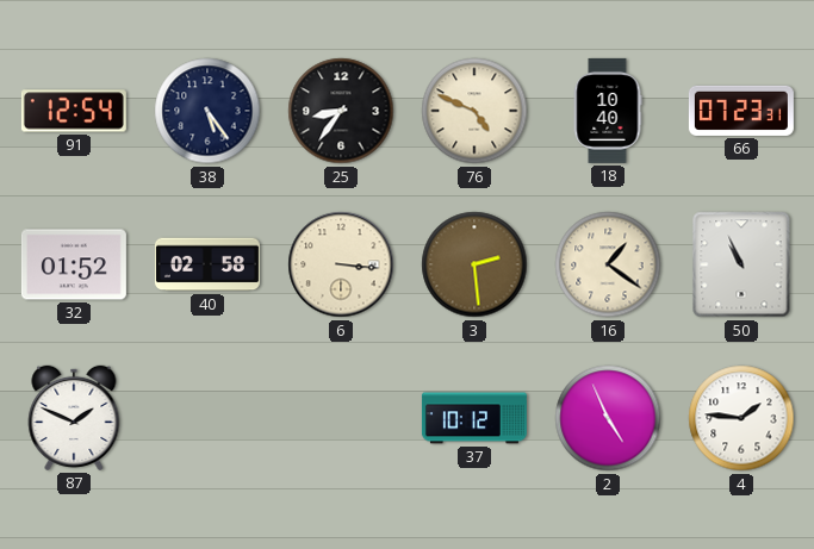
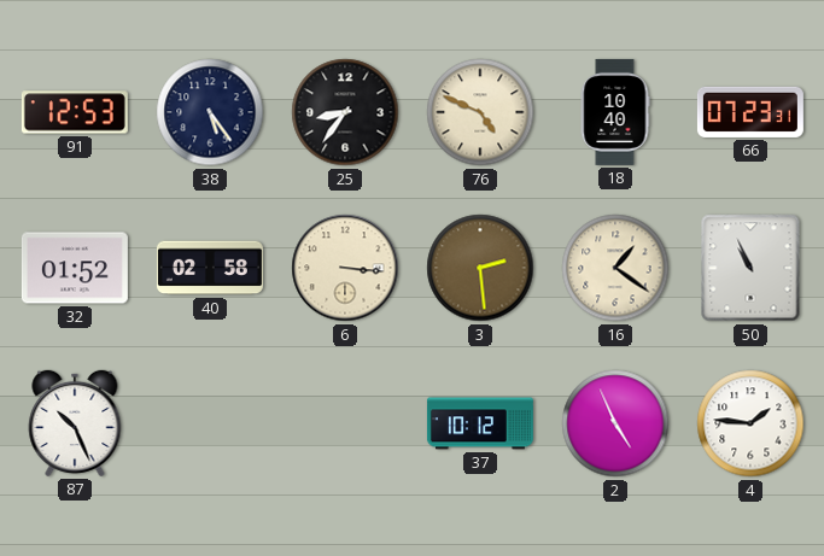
91: 12:54 -> 12:53 (75, 112)
87: 1:49 -> 10:26 (75, 423)
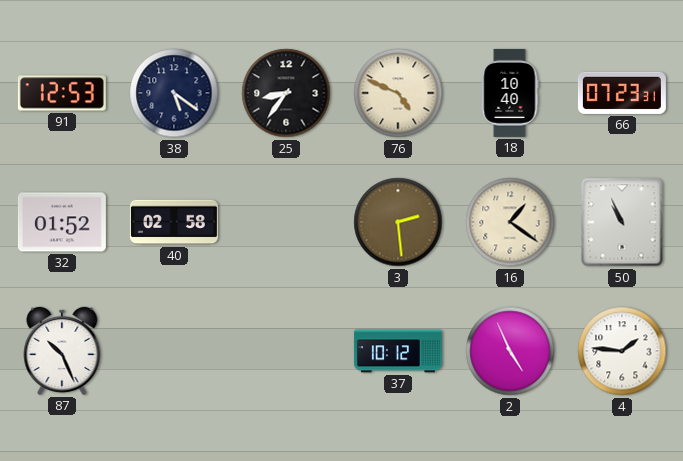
38: 5:24 -> 5:21 (174, 93)
6: 3:16 -> none (345, 268)
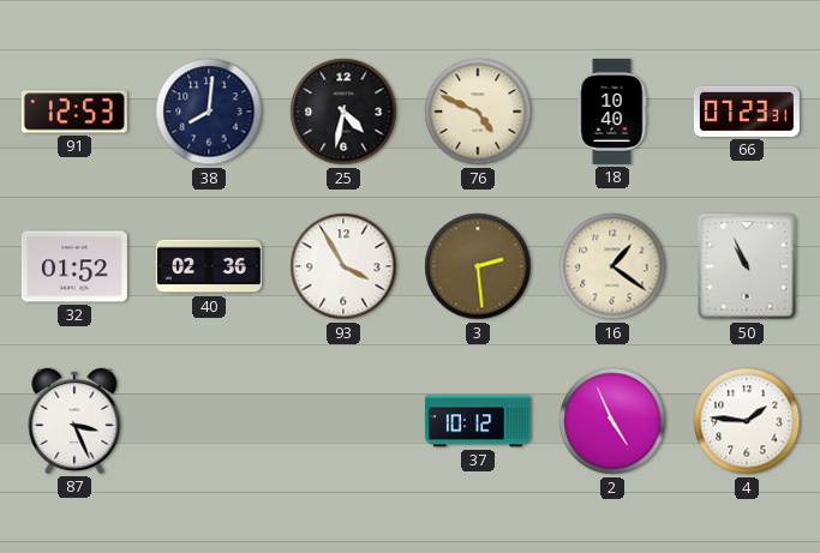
38: 5:21 -> 8:01 (209, 112)
25: 8:36 -> 4:32 (343, 112)
40: 02:58 -> 02:36 (209, 266)
93: none -> 3:55 (343, 266)
87: 10:26 -> 3:26 (74, 421)
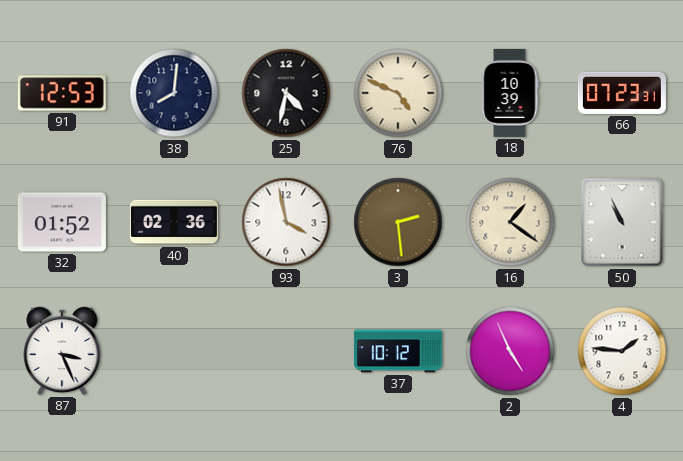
18: 10:40 -> 10:39 (510, 93)
93: 3:55 -> 3:58 (286, 222)
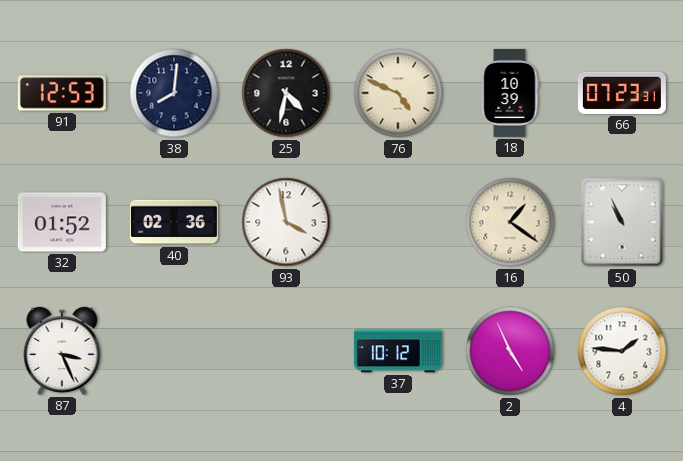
3: 2:29 -> none (398, 222)
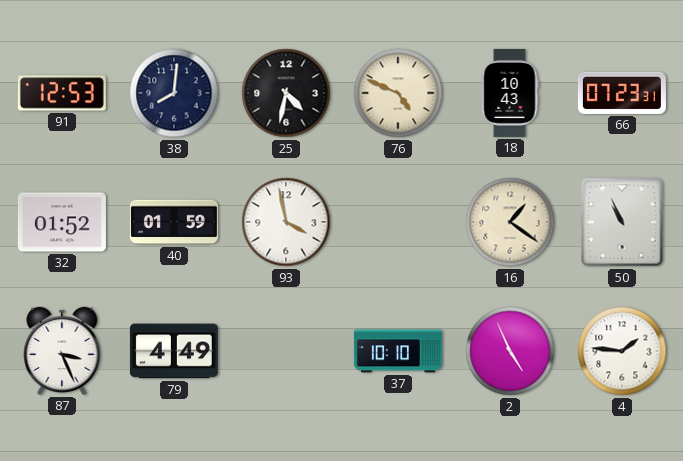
18: 10:39 -> 10:43 (510, 93)
40: 02:36 -> 01:59 (174, 222)
79: none -> 4:49 (174, 351)
37: 10:12 -> 10:10 (398, 351)
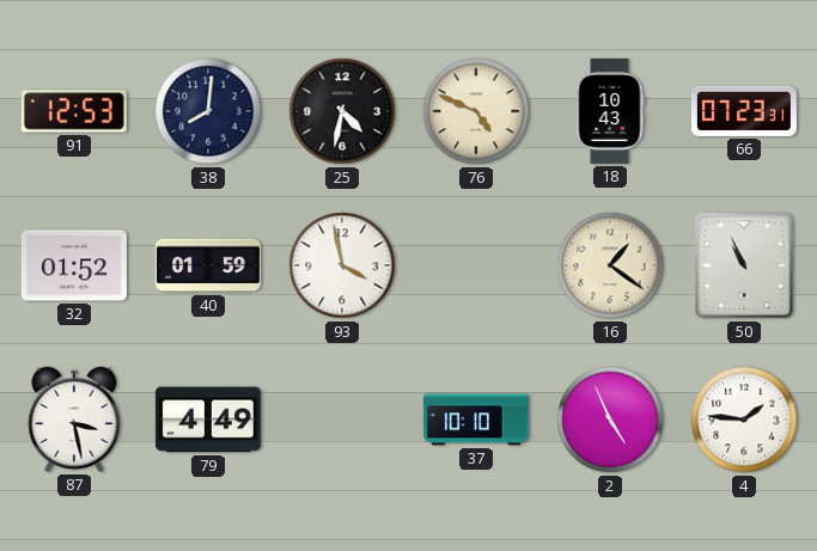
87: 3:26 -> 3:28 (74, 420)
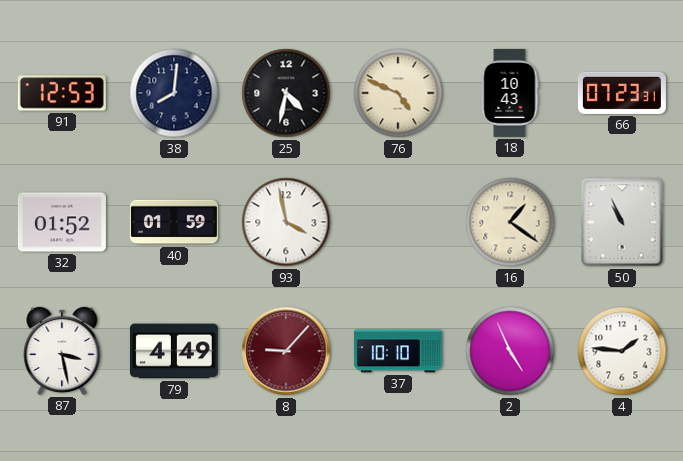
8: none -> 9:07 (286, 351)
